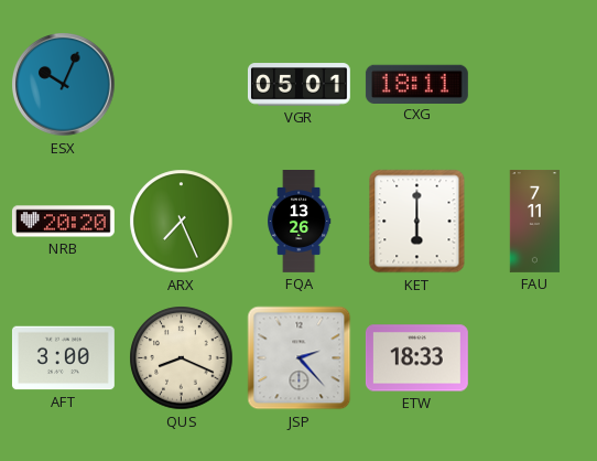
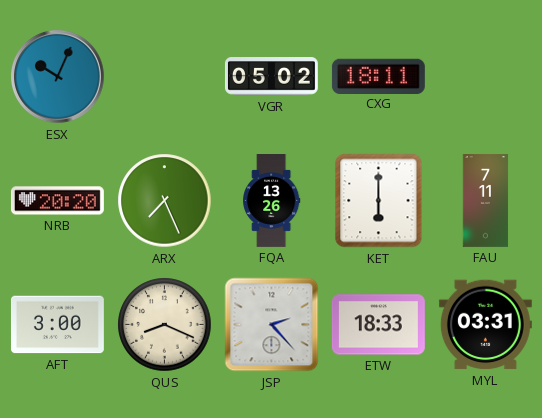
VGR: 05:01 -> 05:02 (271, 77)
MYL: none -> 03:31 (485, 325)
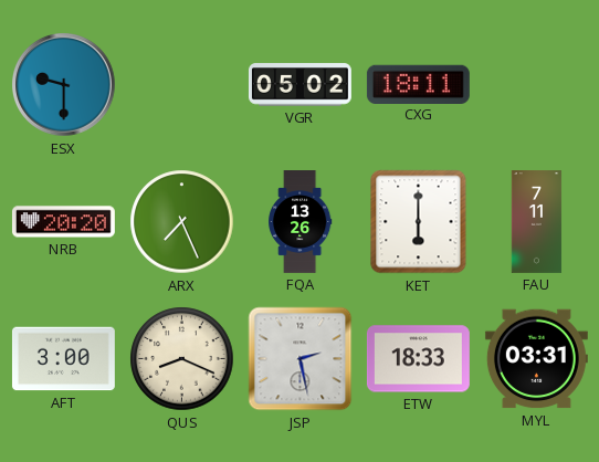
ESX: 10:04 -> 9:30 (64, 85)
JSP: 2:23 -> 2:28 (301, 359)
